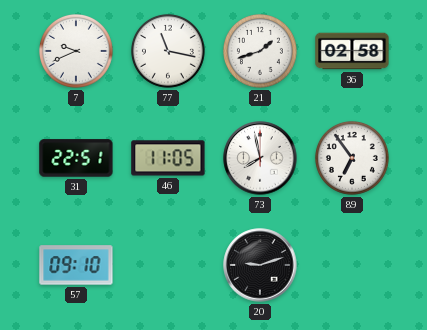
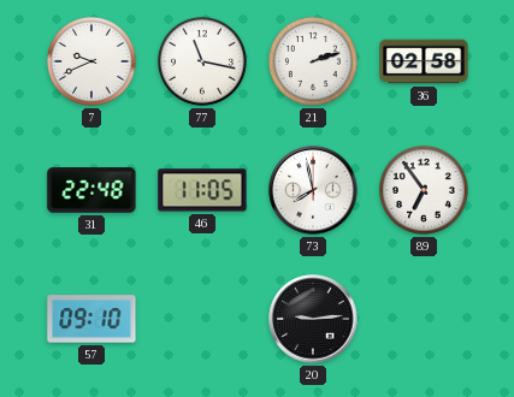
21: 1:42 -> 2:12 (313, 61)
31: 22:51 -> 22:48 (91, 190)
20: 9:12 -> 9:14 (313, 319)
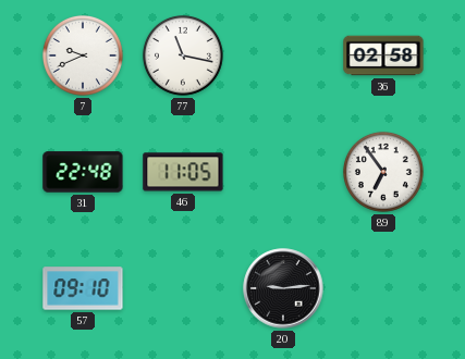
21: 2:12 -> none (313, 61)
73: 7:58 -> none (313, 190)
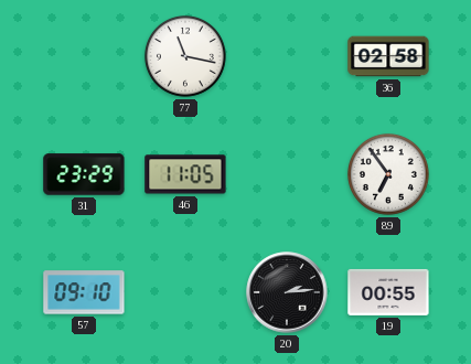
7: 9:41 -> none (83, 55)
31: 22:48 -> 23:29 (84, 174)
20: 9:14 -> 2:14 (287, 292)
19: none -> 00:55 (388, 292)
